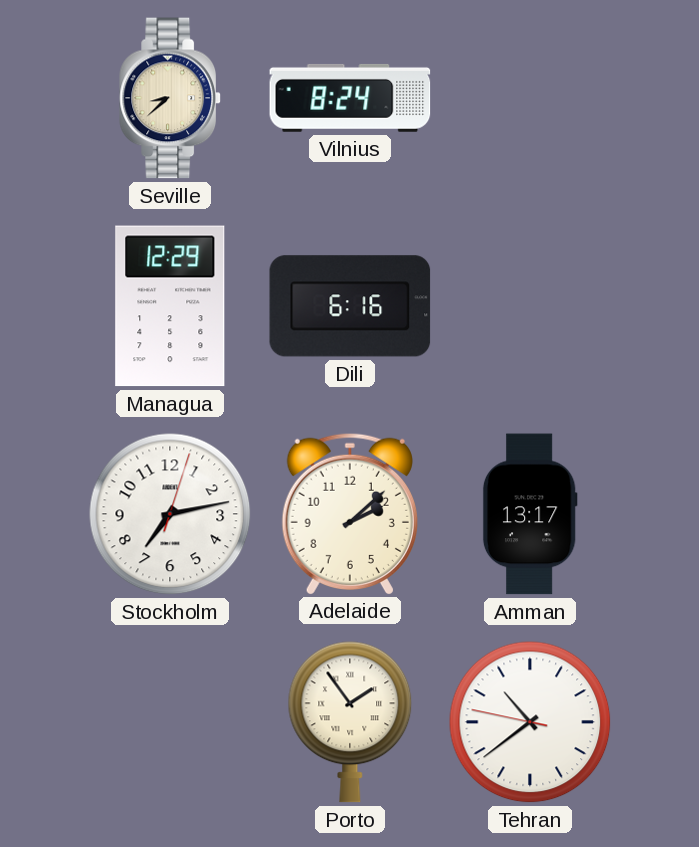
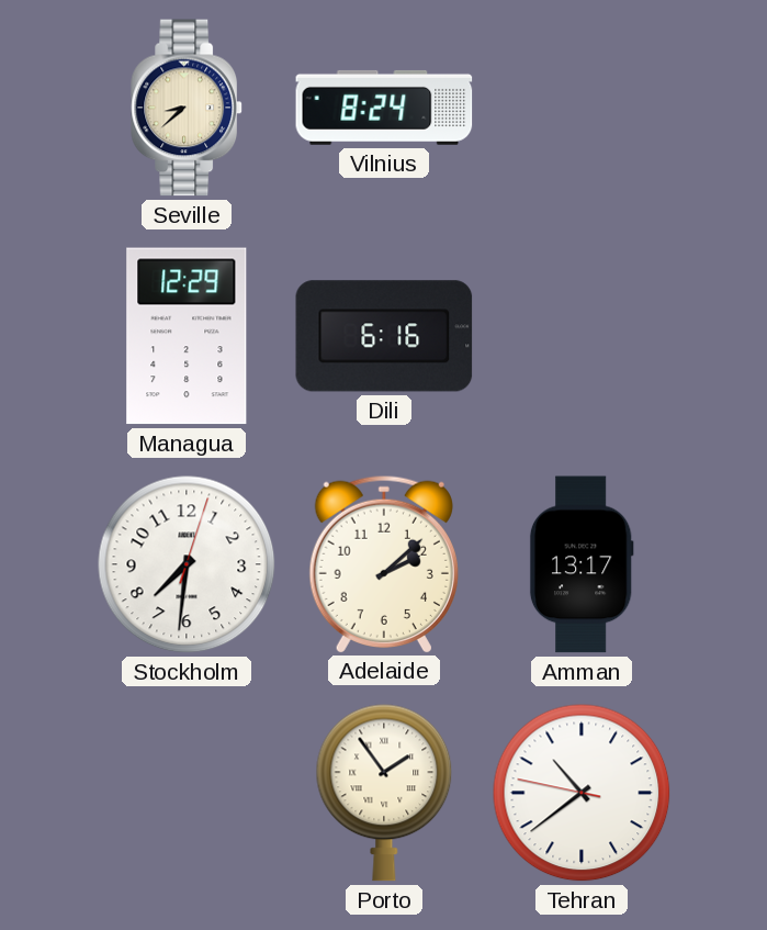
Stockholm: 7:13 -> 7:31 (187, 564)
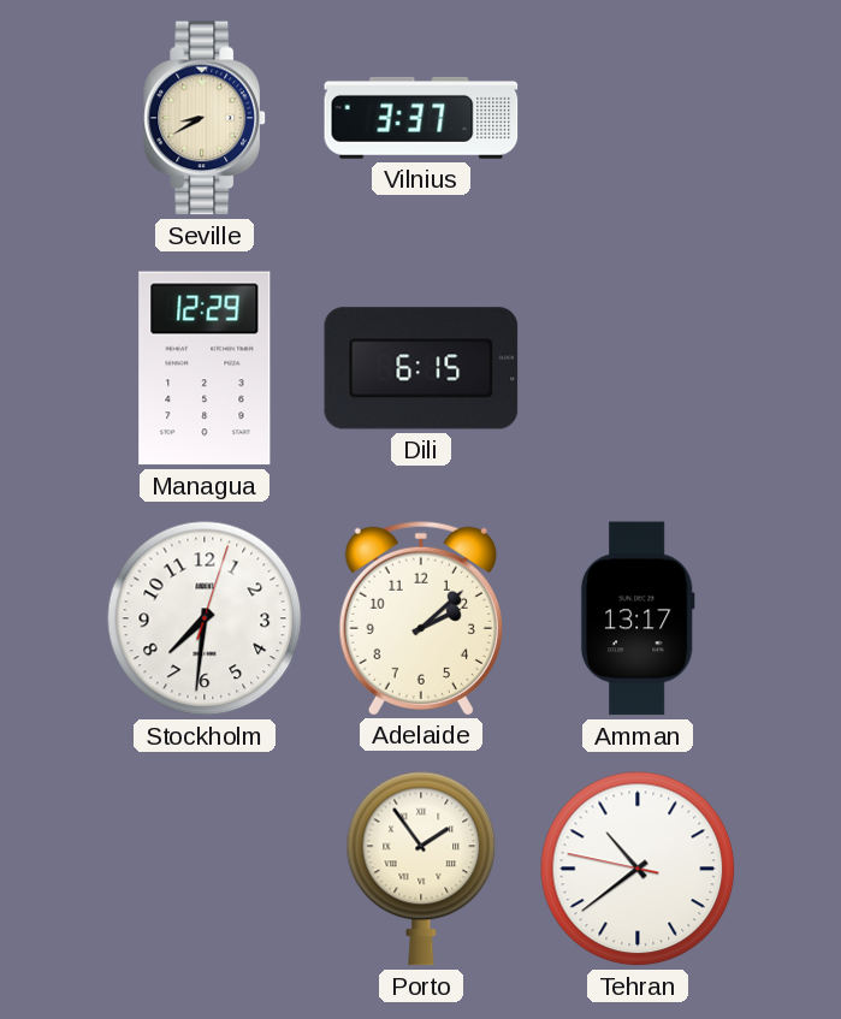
Seville: 8:38 -> 8:40 (205, 118)
Vilnius: 8:24 -> 3:37 (421, 118)
Dili: 6:16 -> 6:15 (421, 368)
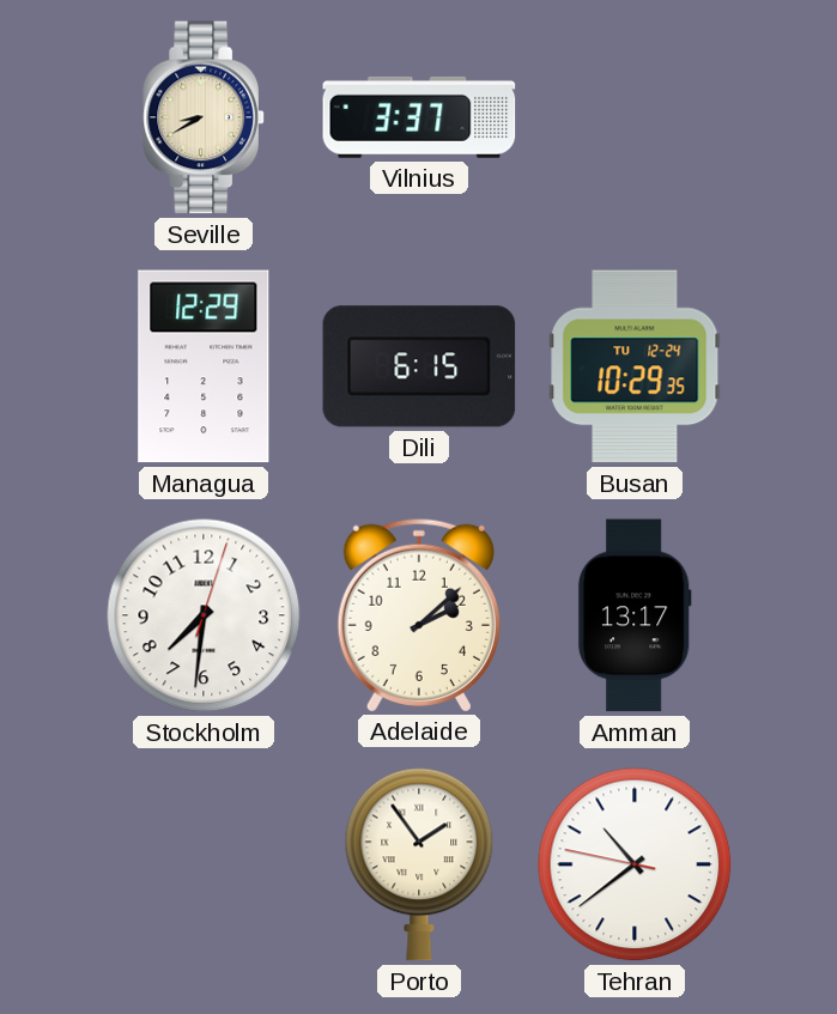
Busan: none -> 10:29 (635, 366)
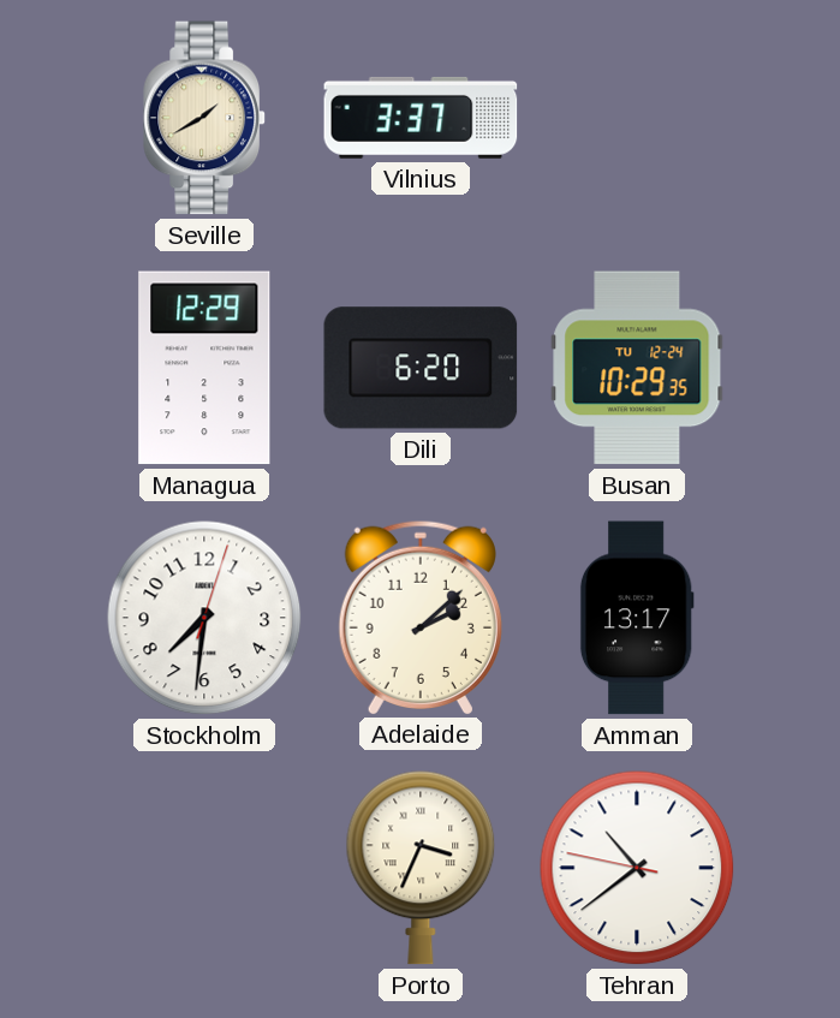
Seville: 8:40 -> 1:40 (204, 118)
Dili: 6:15 -> 6:20 (421, 368)
Porto: 1:54 -> 3:34 (421, 868)
